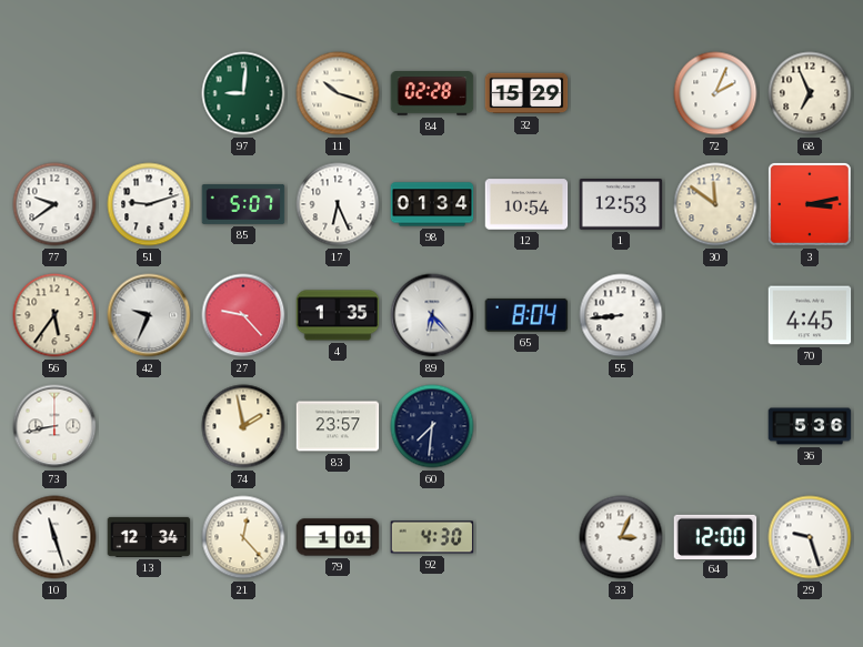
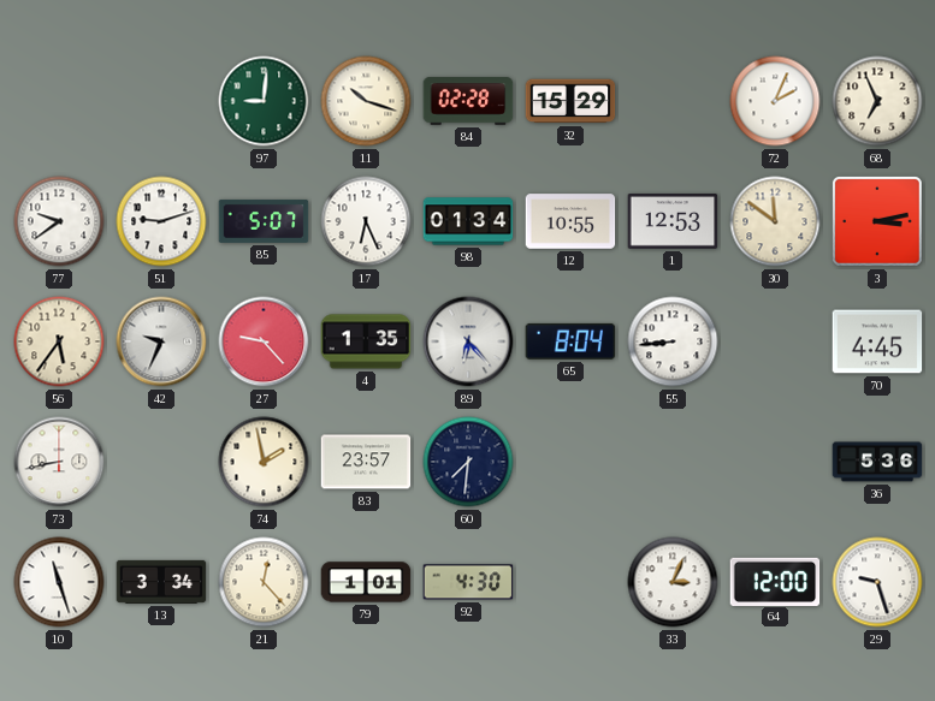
12: 10:54 -> 10:55 (570, 221)
13: 12:34 -> 3:34 (161, 582)
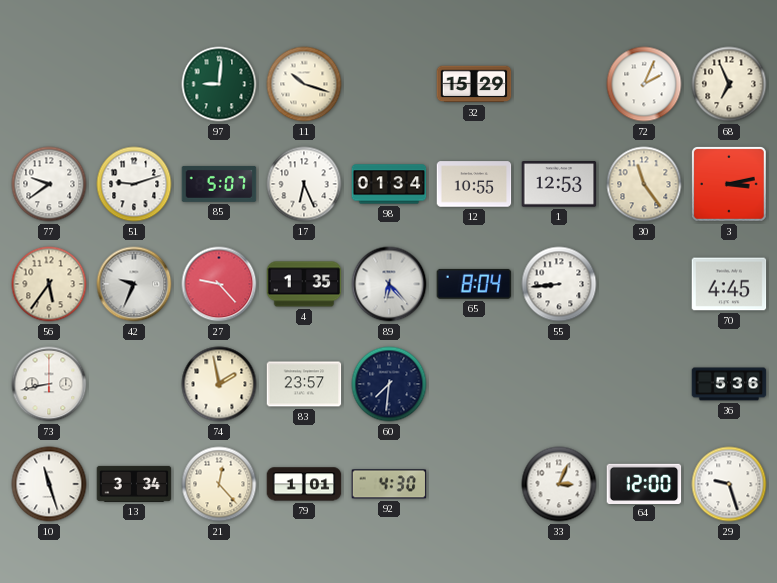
84: 02:28 -> none (468, 101)
30: 11:51 -> 11:24 (644, 184)
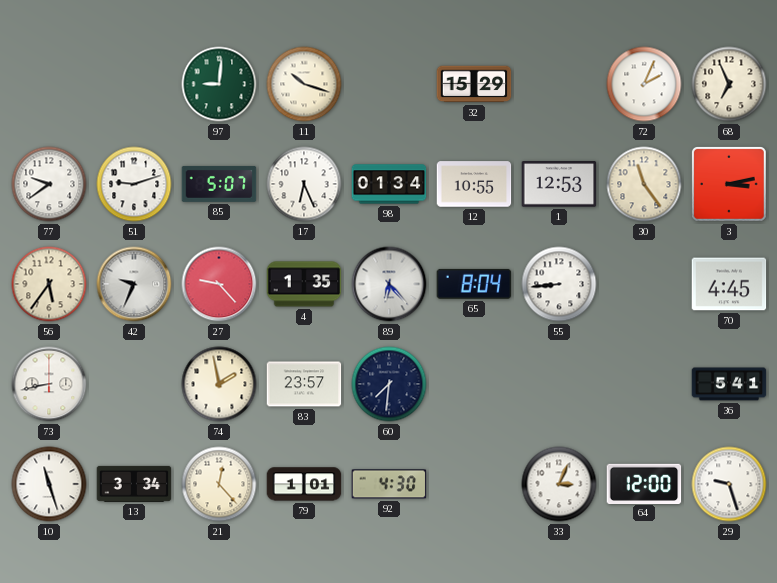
36: 5:36 -> 5:41 (729, 384)
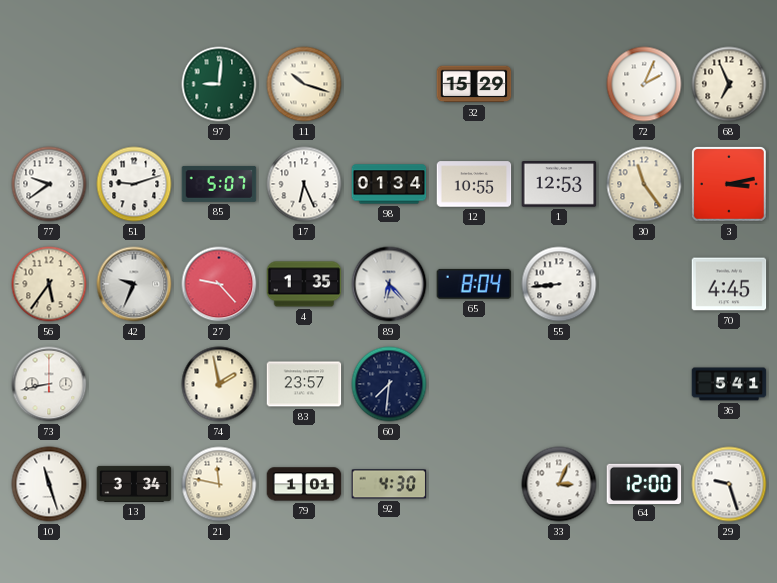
21: 12:23 -> 11:47 (219, 484)
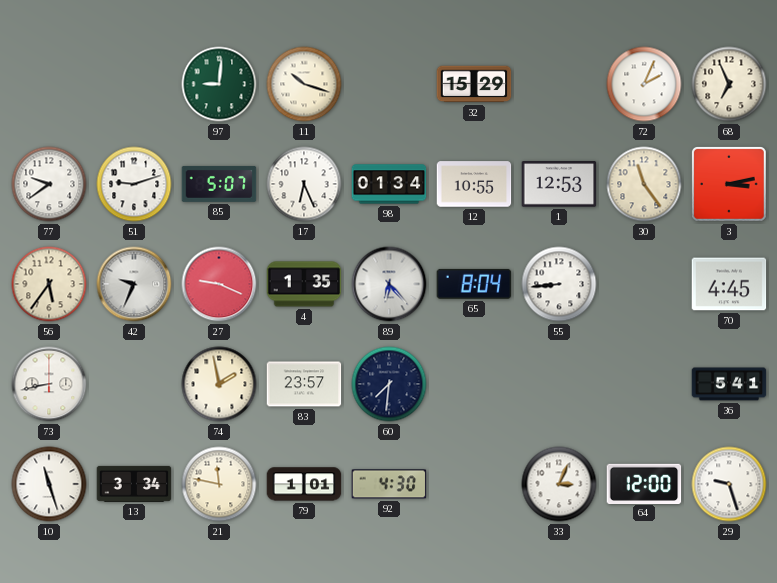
27: 9:23 -> 9:19 (219, 284)
